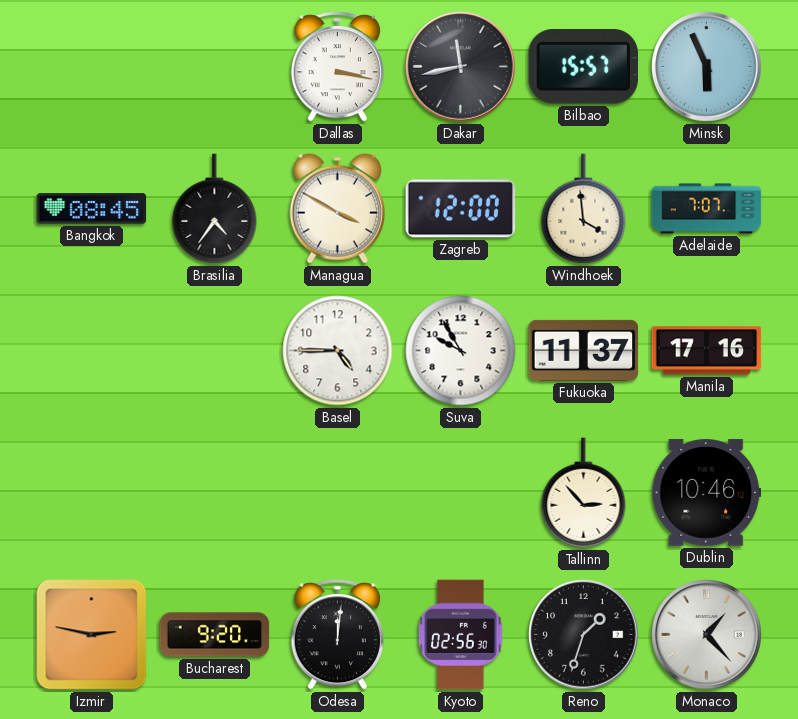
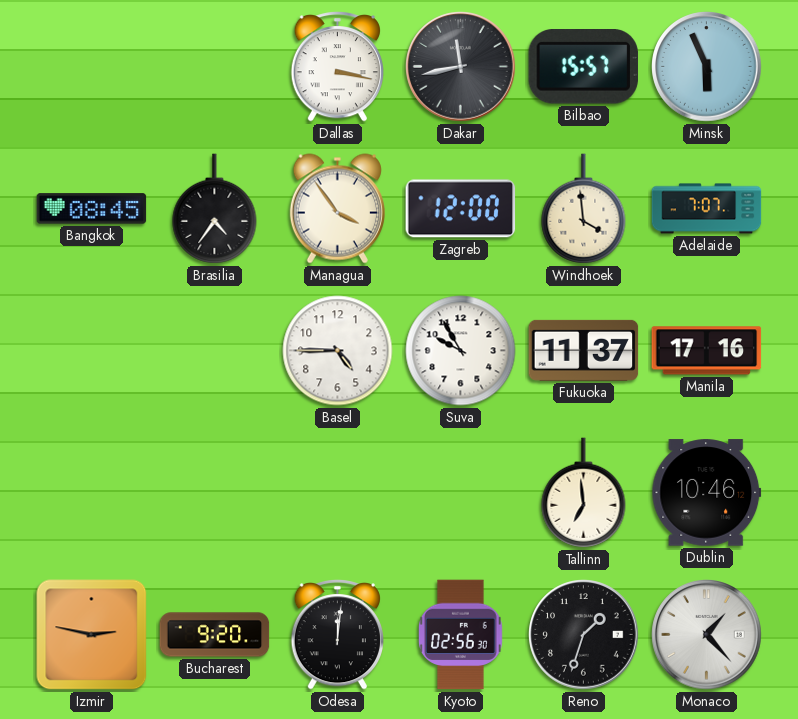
Managua: 3:50 -> 3:54 (337, 209)
Tallinn: 2:53 -> 6:59 (584, 493)
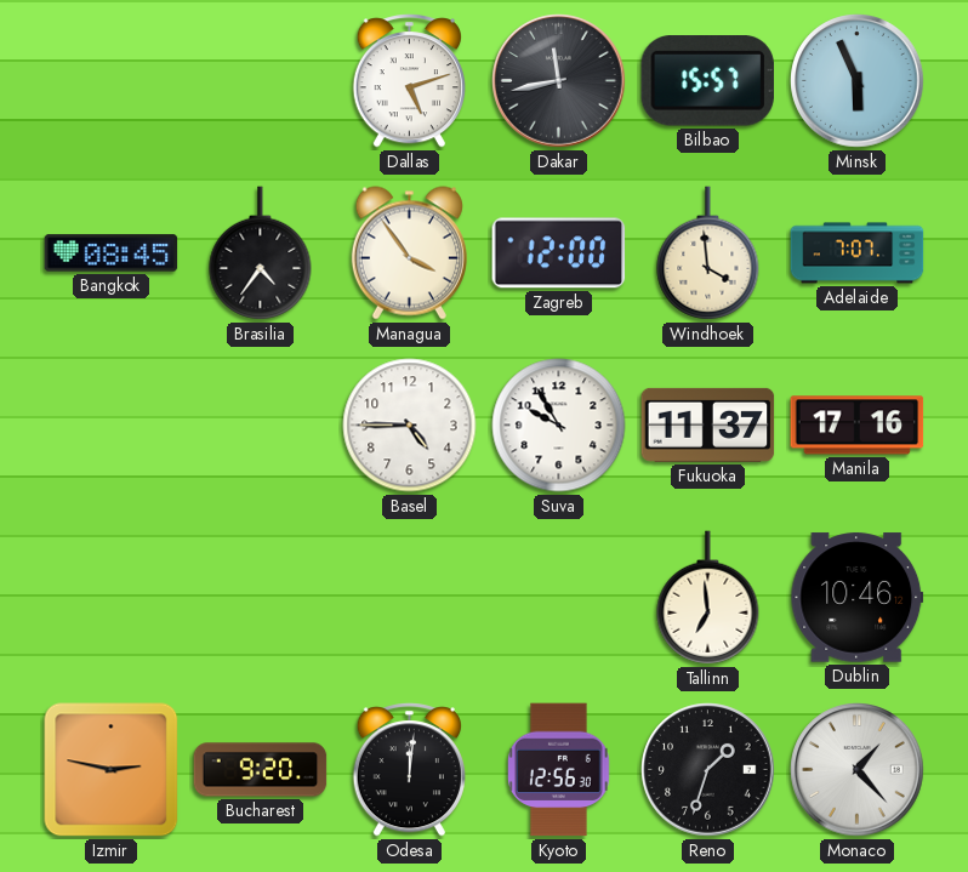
Dallas: 3:17 -> 5:12 (409, 81)
Kyoto: 02:56 -> 12:56 (559, 770)
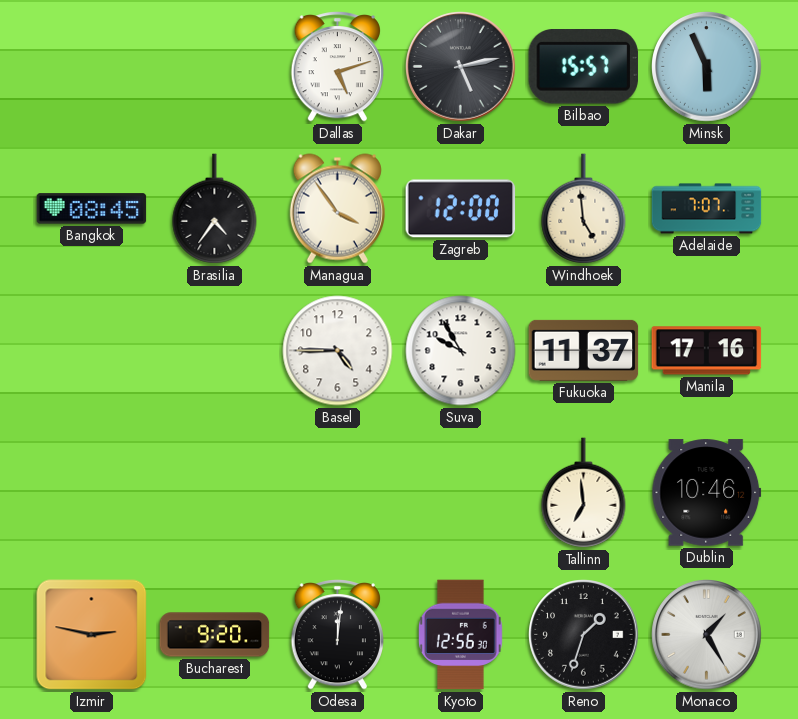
Dakar: 11:43 -> 5:13 (461, 67)
Windhoek: 3:59 -> 4:59 (584, 209)
Monaco: 1:23 -> 1:25 (707, 635)
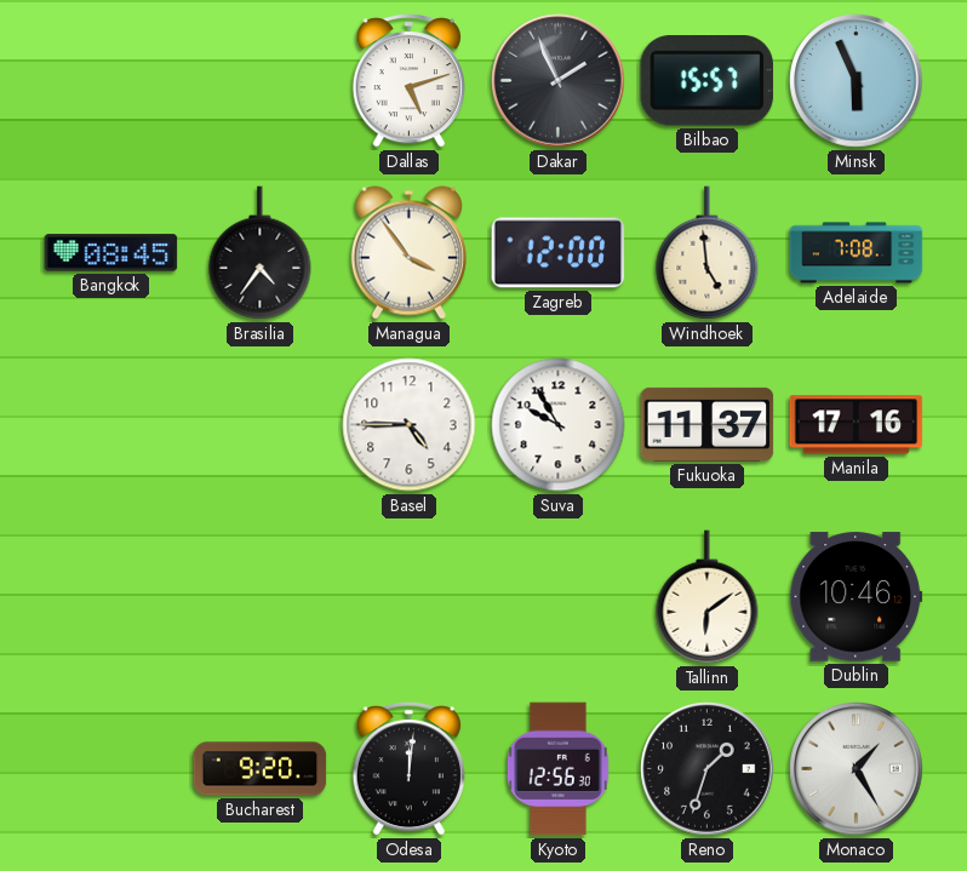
Dakar: 5:13 -> 1:56 (559, 81)
Adelaide: 7:07 -> 7:08 (857, 253)
Tallinn: 6:59 -> 6:09 (708, 597)
Izmir: 2:47 -> none (92, 635)
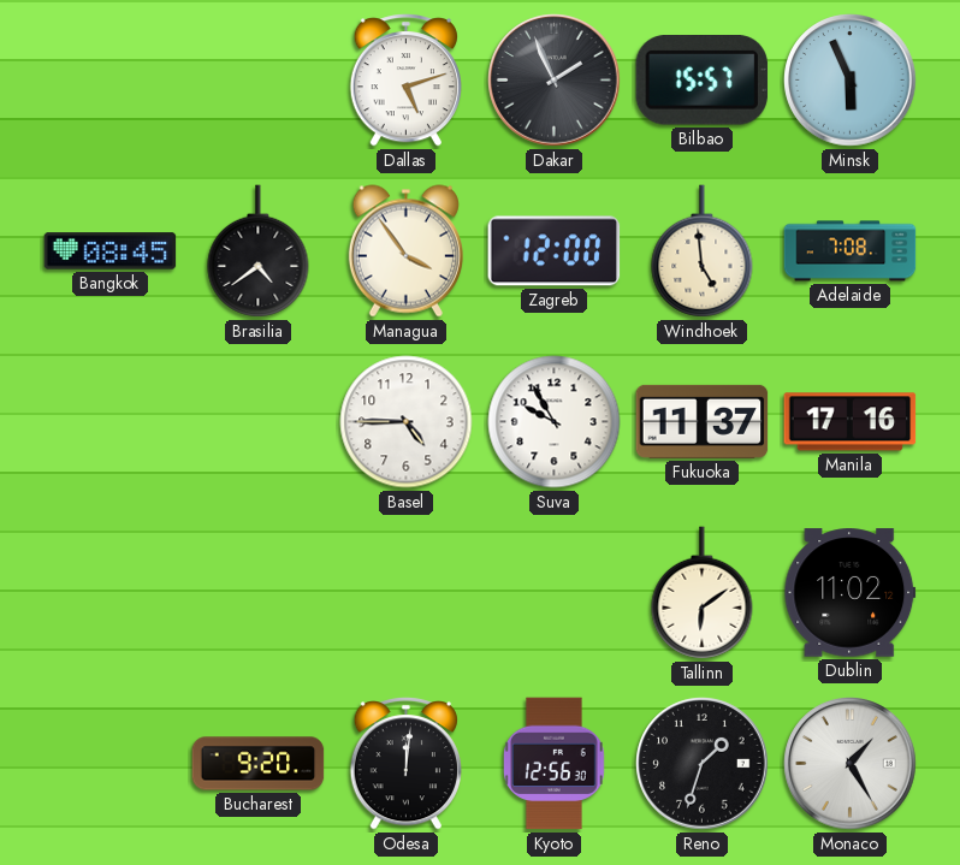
Brasilia: 4:36 -> 4:39 (259, 251)
Dublin: 10:46 -> 11:02 (851, 593)
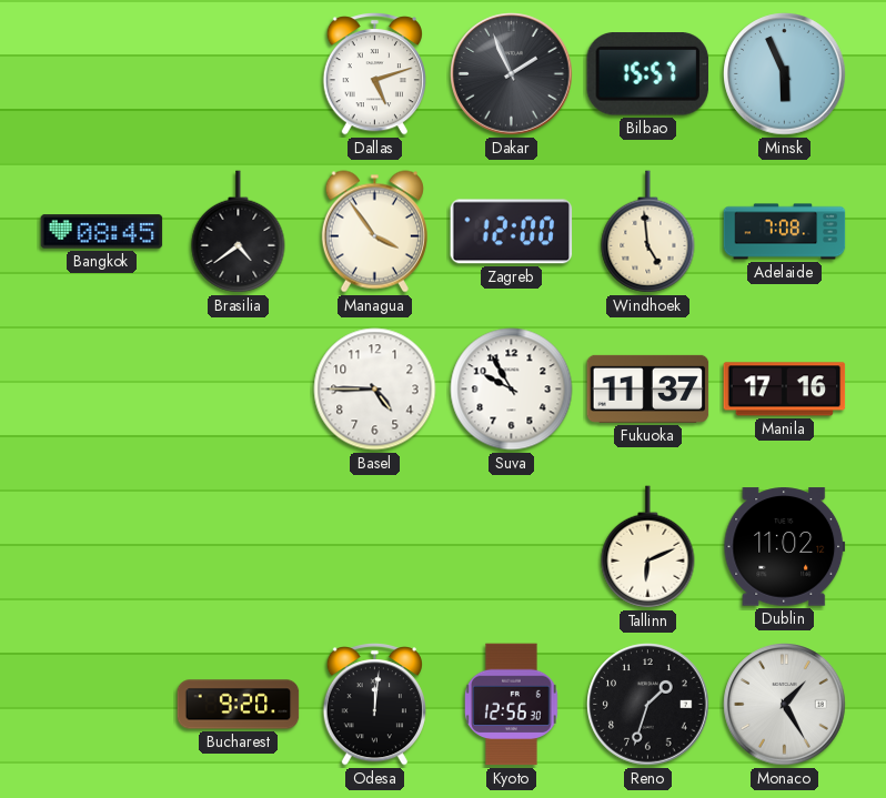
Tallinn: 6:09 -> 6:11 (648, 547)
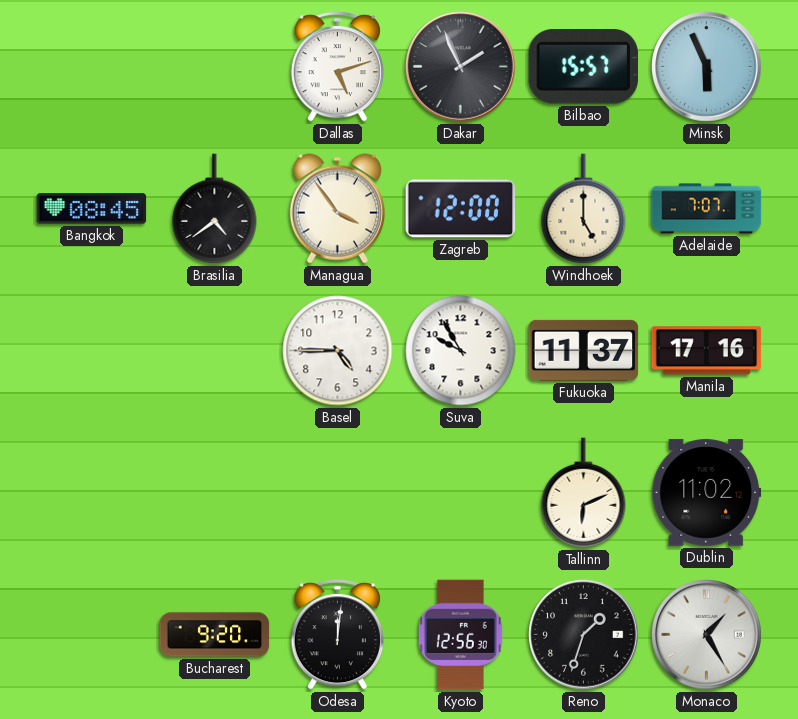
Windhoek: 4:59 -> 5:00 (584, 209)
Adelaide: 7:08 -> 7:07 (707, 209)
